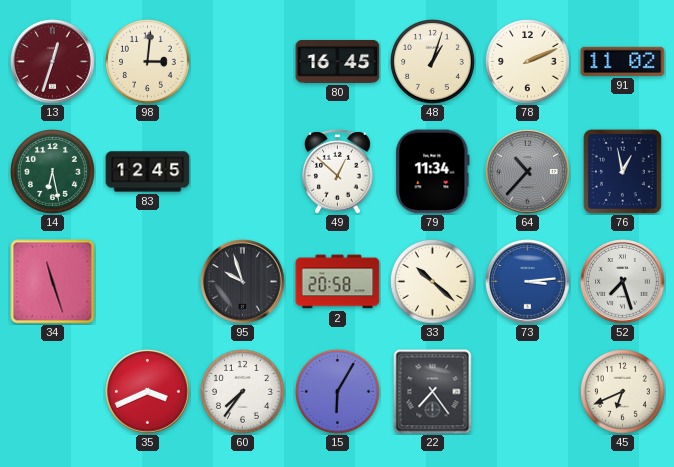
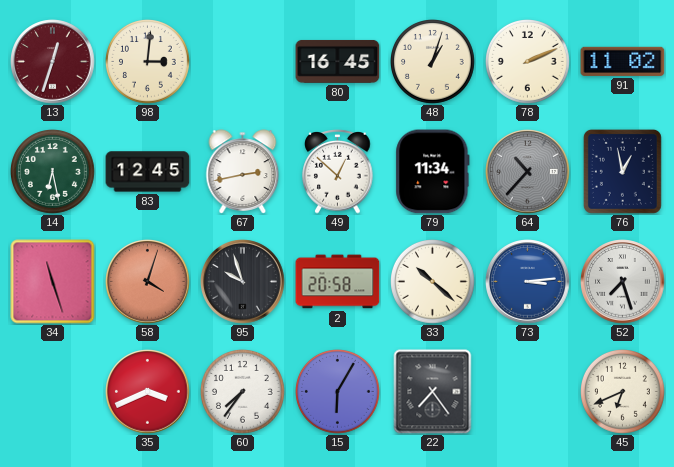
67: none -> 2:43 (243, 172)
58: none -> 4:03 (148, 282)
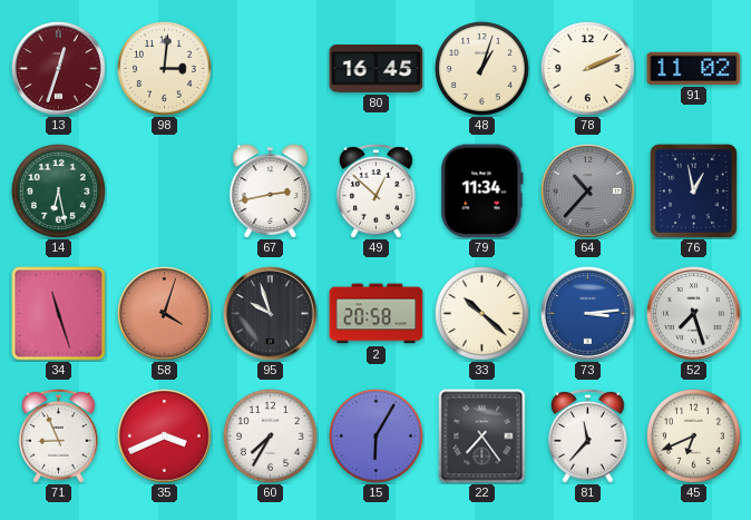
83: 12:45 -> none (148, 172)
71: none -> 8:56 (59, 436)
60: 7:36 -> 7:35 (271, 436)
81: none -> 11:37 (588, 436)
